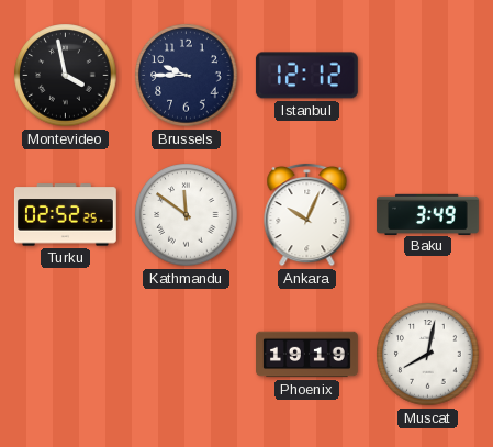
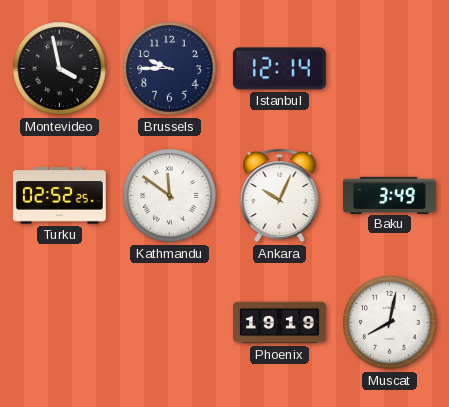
Istanbul: 12:12 -> 12:14 (279, 69)
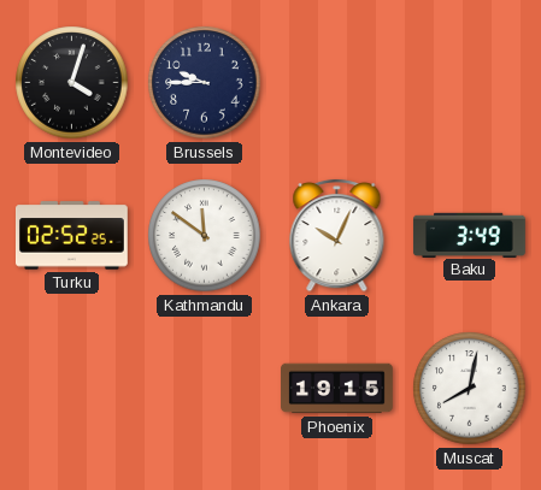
Montevideo: 3:58 -> 4:03 (72, 83)
Istanbul: 12:14 -> none (279, 69)
Phoenix: 19:19 -> 19:15 (337, 389)
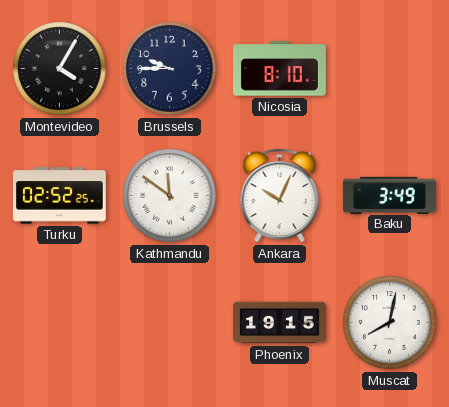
Montevideo: 4:03 -> 4:05 (60, 69)
Nicosia: none -> 8:10 (280, 69)
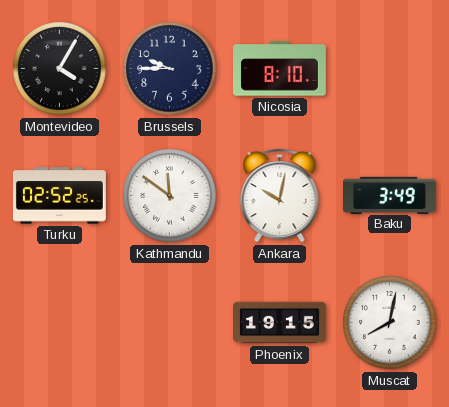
Ankara: 10:04 -> 10:02 (280, 195)
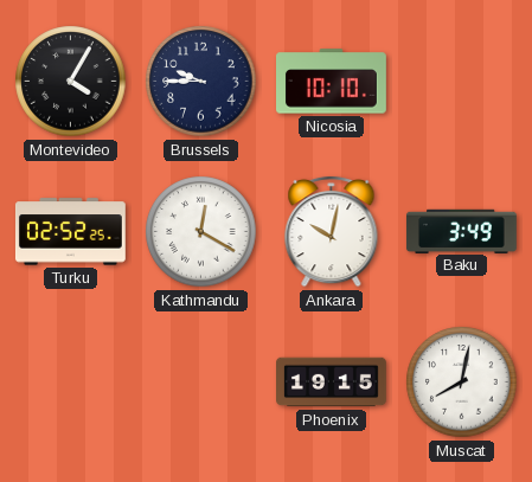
Nicosia: 8:10 -> 10:10 (332, 82)
Kathmandu: 11:51 -> 12:20 (201, 232)
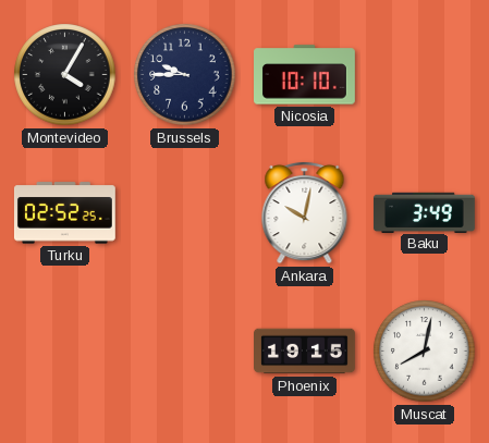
Kathmandu: 12:20 -> none (201, 232)
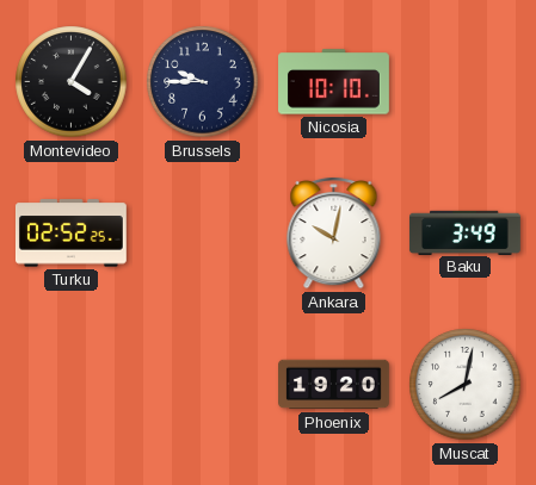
Phoenix: 19:15 -> 19:20 (334, 385)
